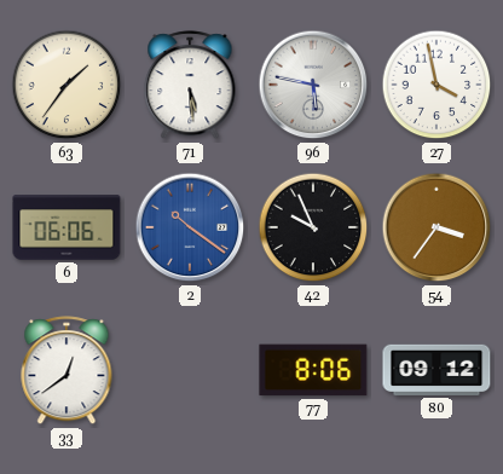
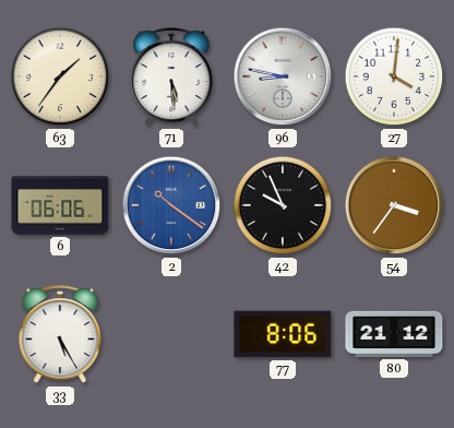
96: 5:47 -> 8:47 (283, 76)
27: 3:58 -> 4:01 (394, 76)
33: 12:39 -> 5:25 (60, 335)
80: 09:12 -> 21:12 (394, 334)
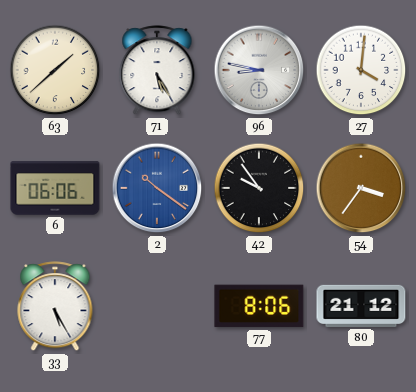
63: 1:36 -> 1:38 (55, 70)
71: 5:29 -> 5:25 (157, 71)
42: 9:56 -> 9:54 (259, 188)
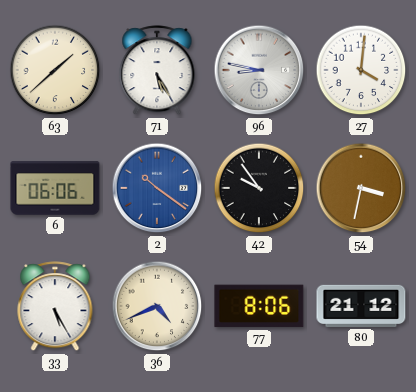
54: 3:36 -> 3:32 (361, 188)
36: none -> 4:41 (157, 306)
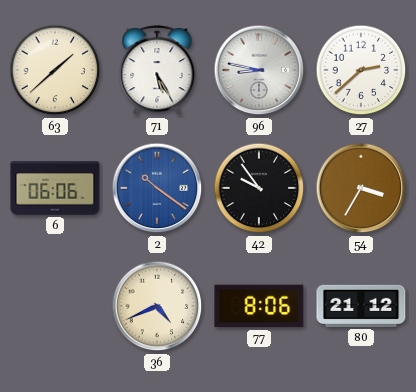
27: 4:01 -> 2:38 (361, 70)
54: 3:32 -> 3:35 (361, 188)
33: 5:25 -> none (55, 307)
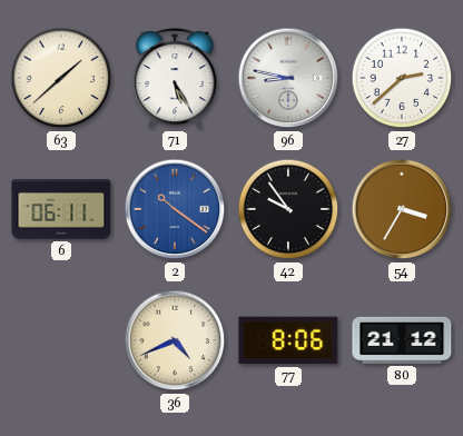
6: 06:06 -> 06:11 (61, 209)
